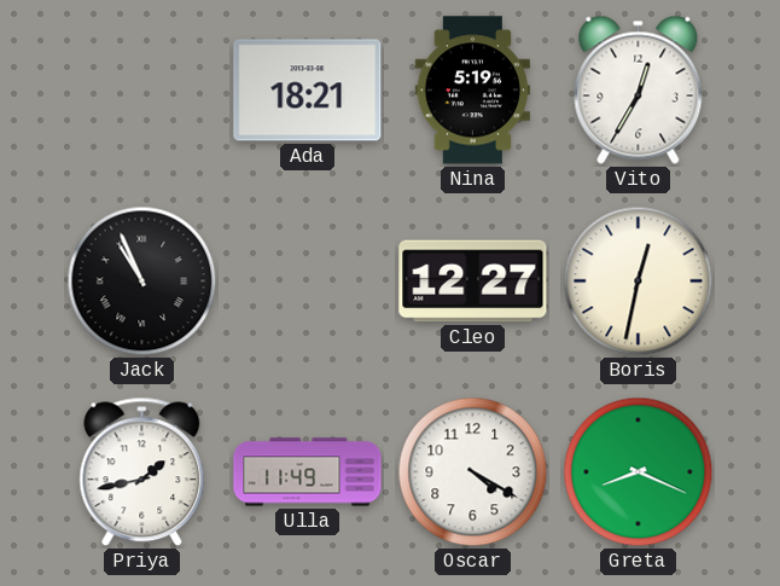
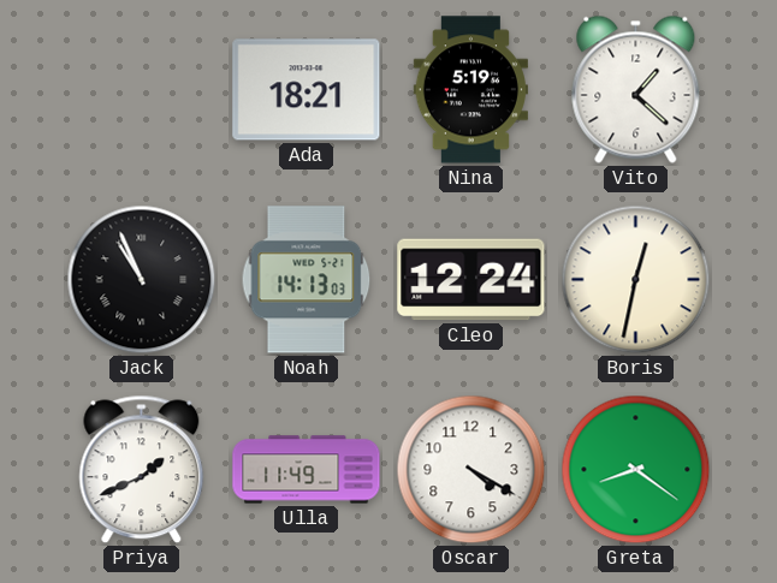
Vito: 12:35 -> 1:22 (636, 89)
Noah: none -> 14:13 (307, 280)
Cleo: 12:27 -> 12:24 (471, 280)
Priya: 1:43 -> 1:41 (142, 470)
Greta: 8:19 -> 8:21 (636, 470)
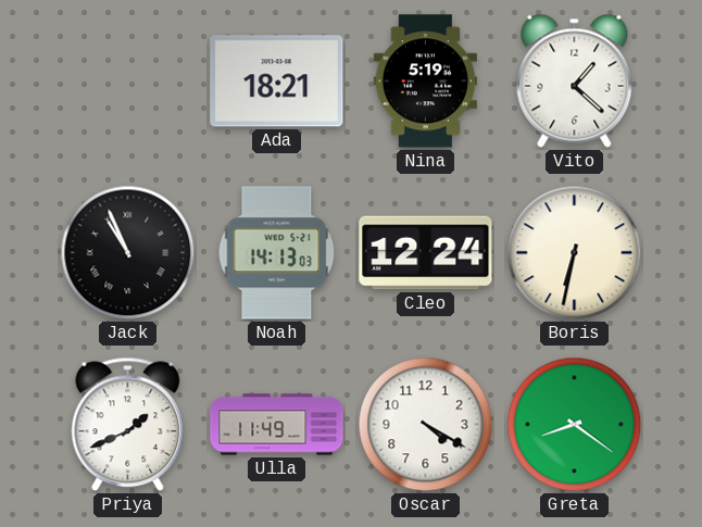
Boris: 12:32 -> 6:32 (575, 253)
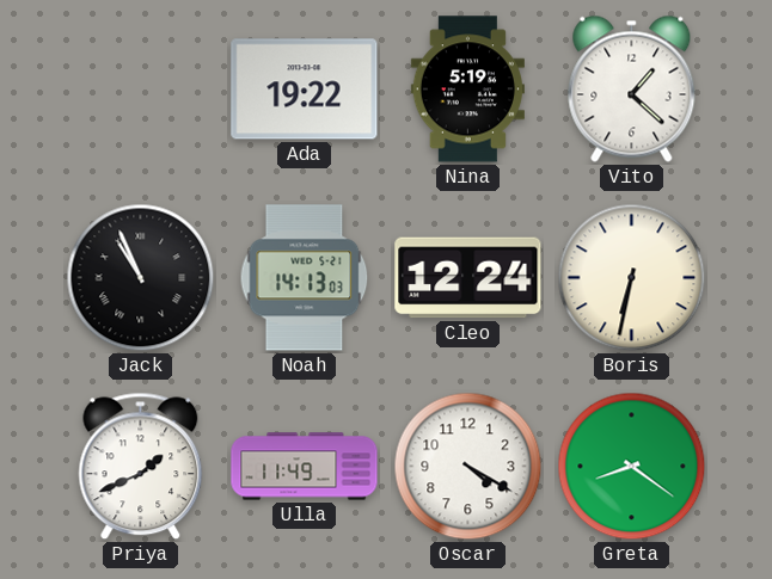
Ada: 18:21 -> 19:22 (305, 90)
